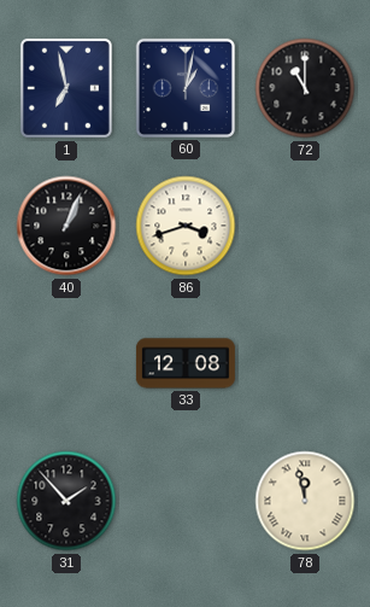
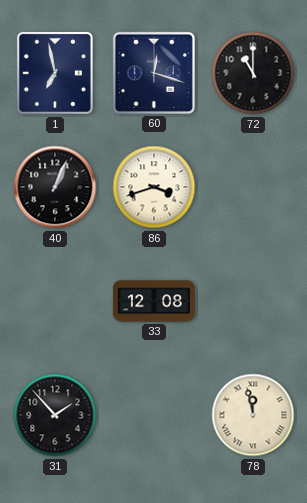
60: 1:02 -> 12:18 (154, 73)
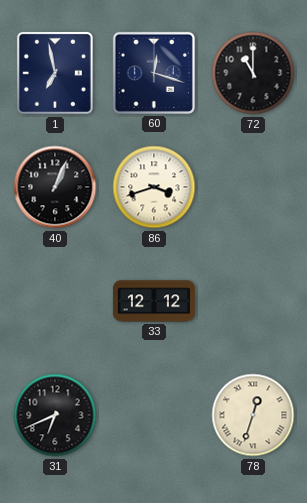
33: 12:08 -> 12:12 (154, 301)
31: 1:53 -> 6:41 (55, 415)
78: 11:58 -> 12:33 (253, 415)
